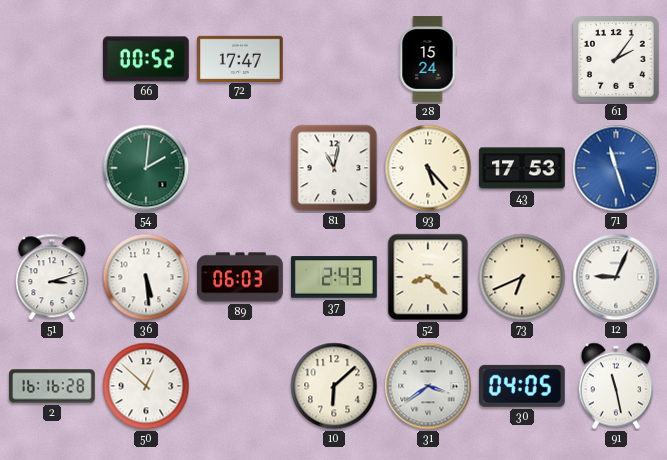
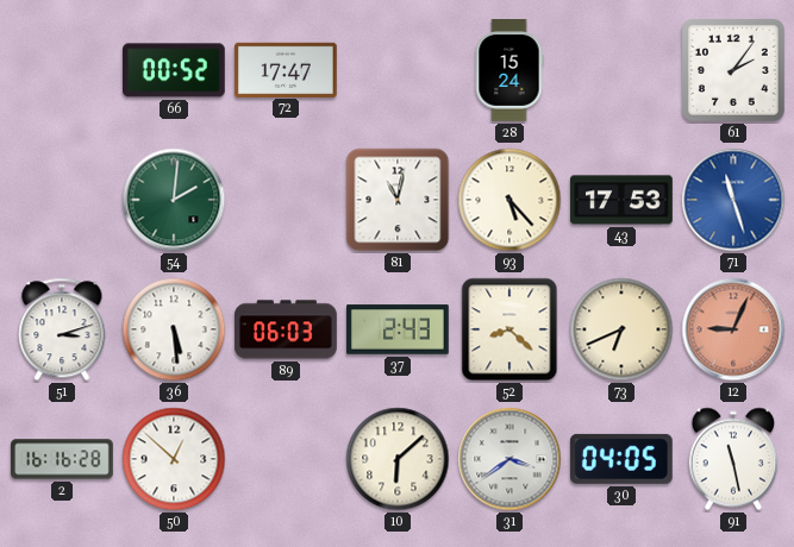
12 dial: white -> salmon (733, 329)
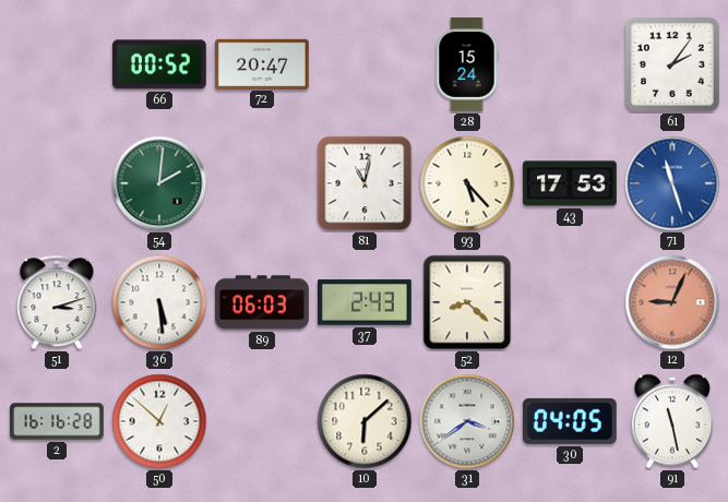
72: 17:47 -> 20:47 (262, 63)
73: 6:41 -> none (621, 329)
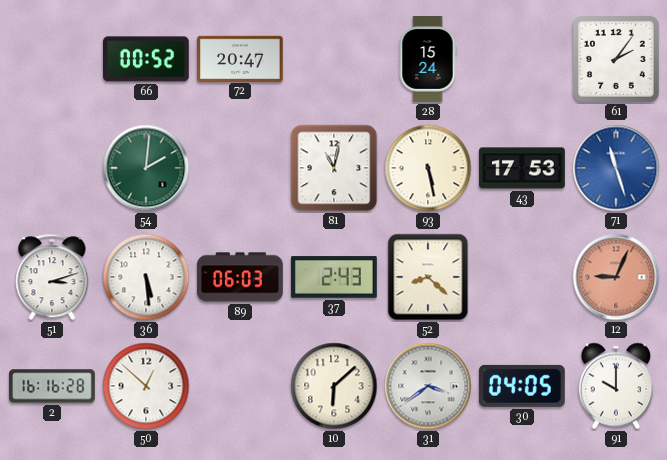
93: 5:23 -> 5:28 (428, 168)
91: 11:28 -> 10:00 (615, 386)
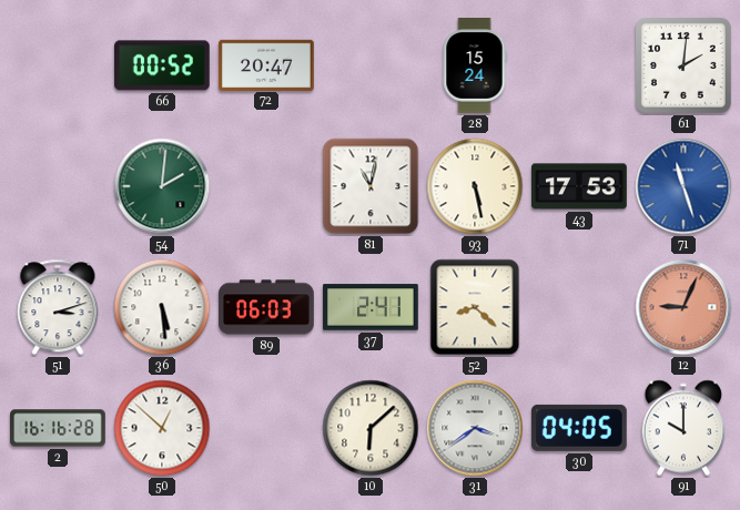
61: 2:06 -> 2:01 (683, 65)
37: 2:43 -> 2:41 (371, 307)
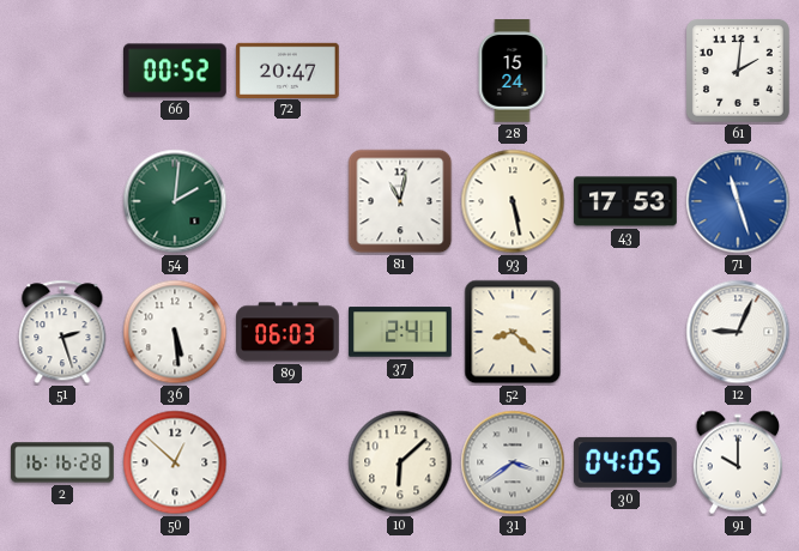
51: 3:12 -> 2:27 (62, 332)
12 dial: salmon -> white (738, 332)
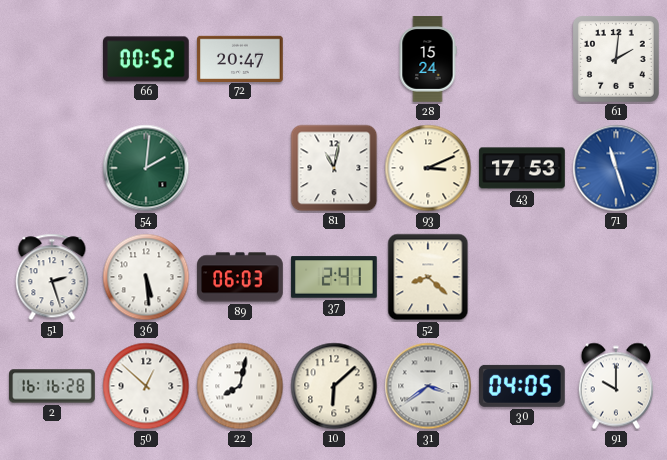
93: 5:28 -> 3:11 (428, 168)
12: 9:04 -> none (738, 332)
22: none -> 8:02 (240, 386)
